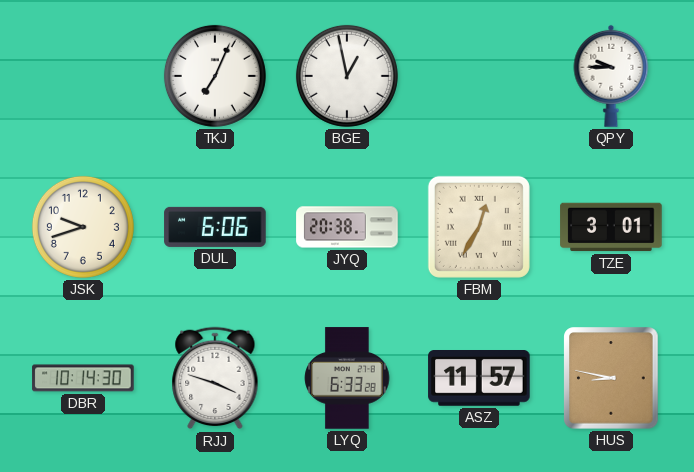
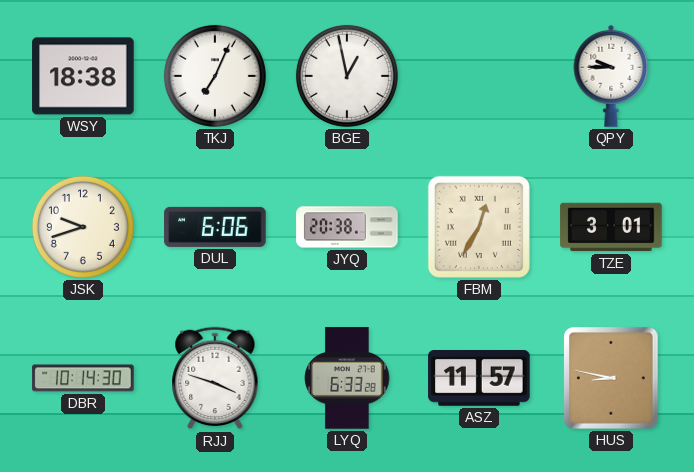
WSY: none -> 18:38 (83, 76)
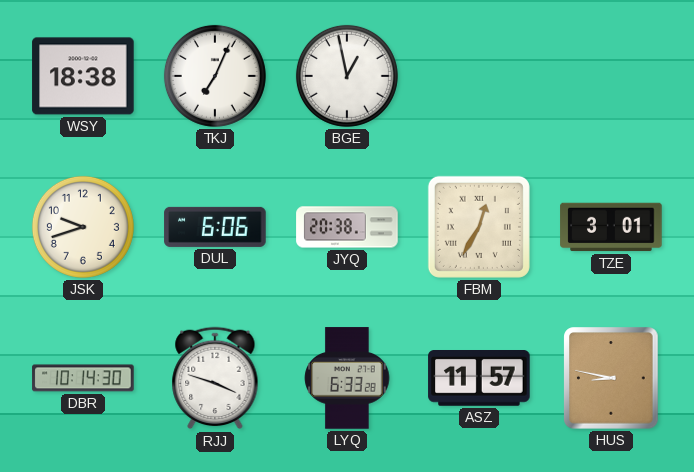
QPY: 9:45 -> none (611, 76)
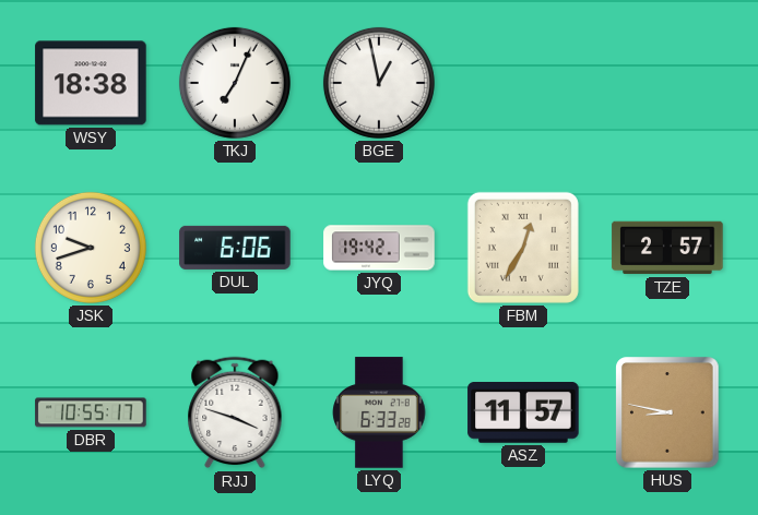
JYQ: 20:38 -> 19:42 (379, 248)
TZE: 3:01 -> 2:57 (667, 248)
DBR: 10:14 -> 10:55 (91, 412)
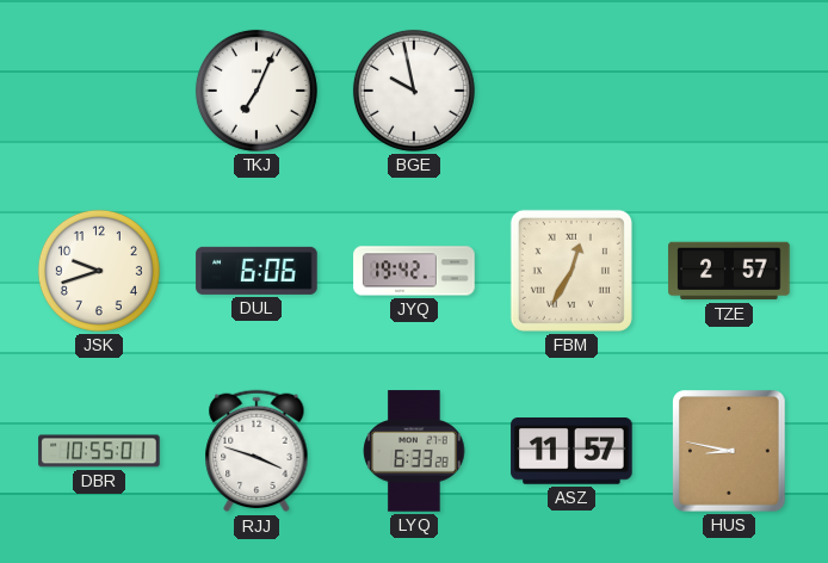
WSY: 18:38 -> none (91, 83)
BGE: 12:58 -> 9:58 (414, 91)
DBR: 10:55:17 -> 10:55:01 (99, 451)
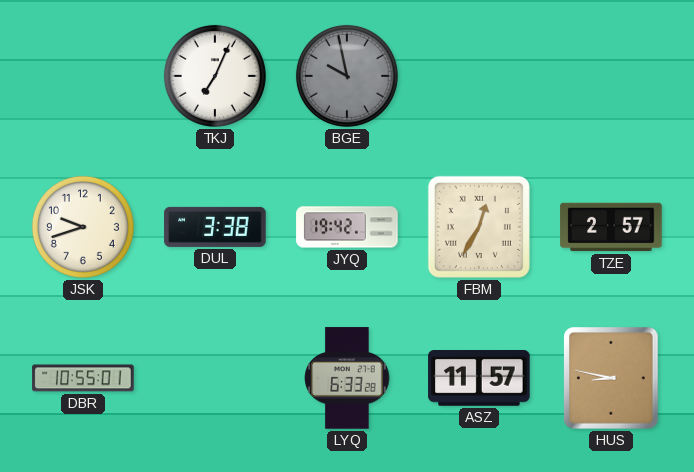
BGE dial: white -> grey (347, 76)
DUL: 6:06 -> 3:38 (215, 227)
RJJ: 3:48 -> none (257, 451)
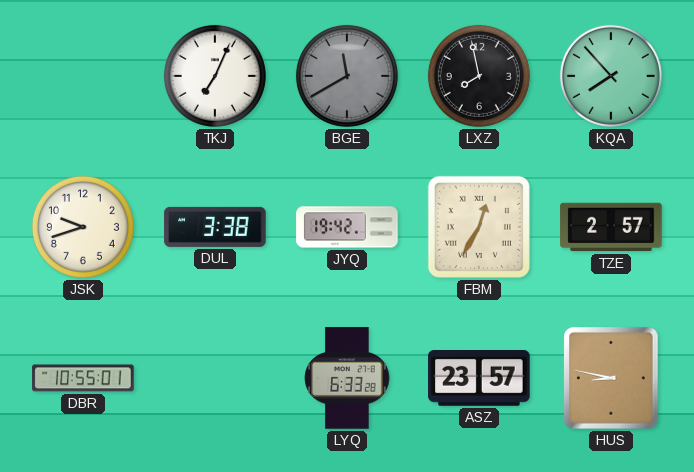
BGE: 9:58 -> 11:40 (347, 76)
LXZ: none -> 7:58 (479, 76)
KQA: none -> 7:53 (611, 76)
ASZ: 11:57 -> 23:57 (479, 379)
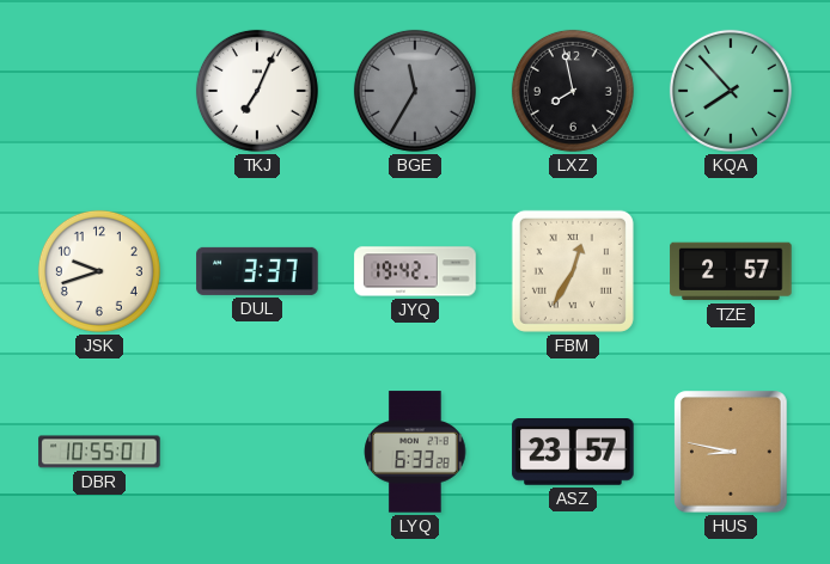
BGE: 11:40 -> 11:35 (415, 91)
DUL: 3:38 -> 3:37 (257, 271)
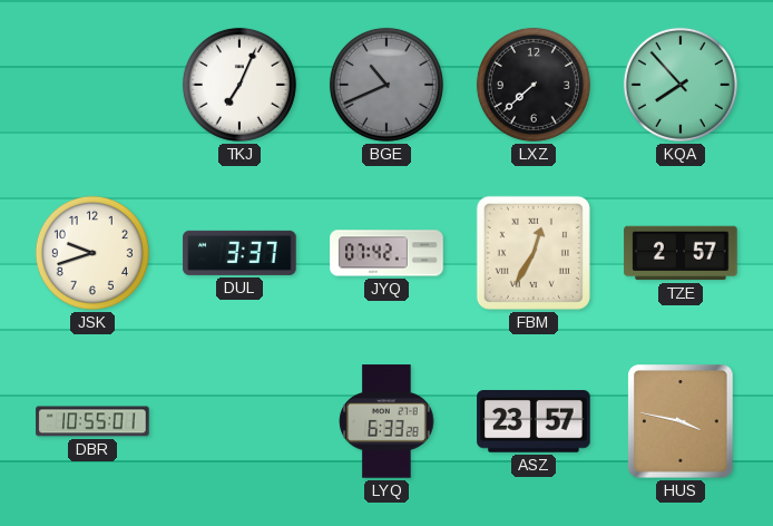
BGE: 11:35 -> 10:41 (387, 85)
LXZ: 7:58 -> 7:38 (534, 85)
JYQ: 19:42 -> 07:42 (387, 253)
HUS: 8:47 -> 3:47 (681, 421)
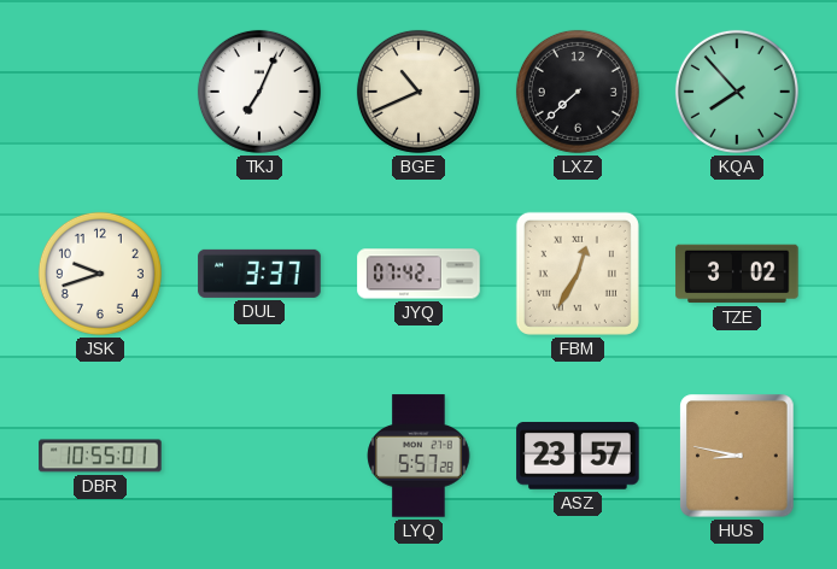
BGE dial: grey -> cream (418, 92)
TZE: 2:57 -> 3:02 (737, 274)
LYQ: 6:33 -> 5:57 (418, 456)
HUS: 3:47 -> 8:47 (737, 456)
